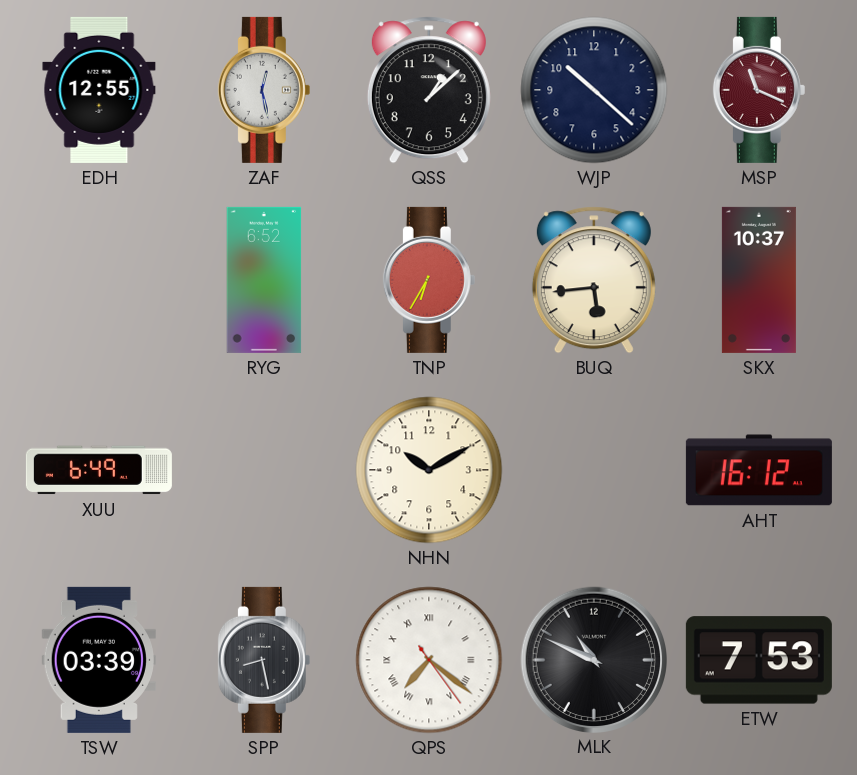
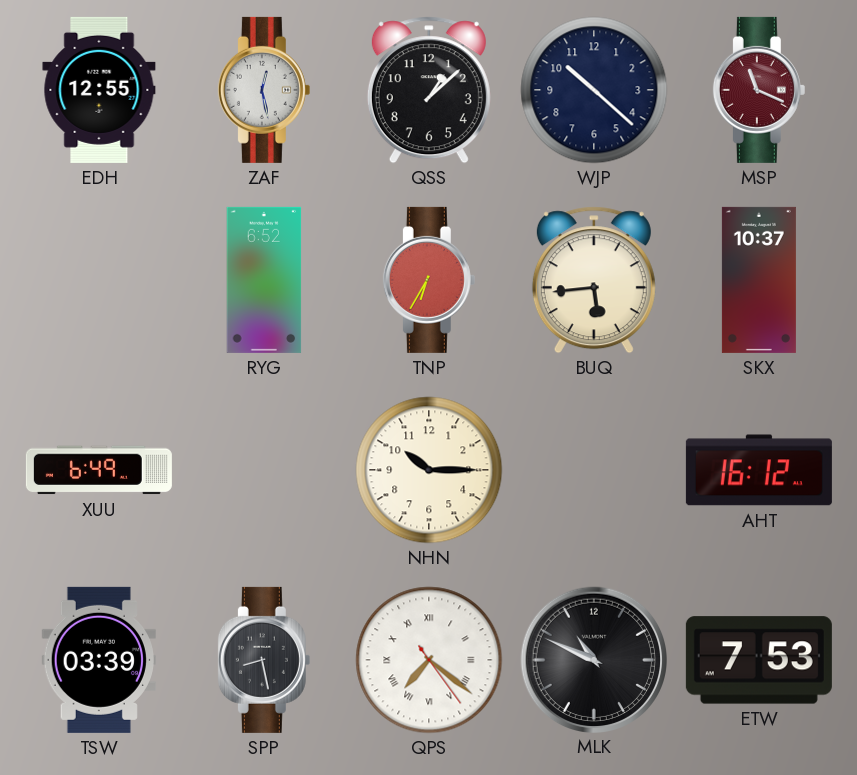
NHN: 10:10 -> 10:15 (429, 470)
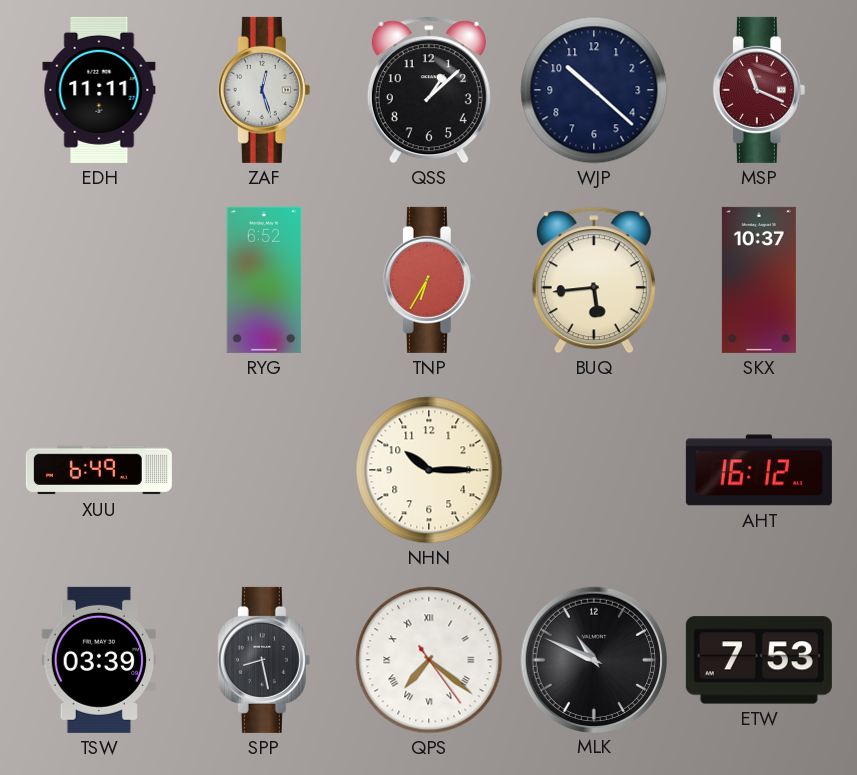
EDH: 12:55 -> 11:11 (99, 90)
ZAF: 12:28 -> 12:27 (264, 90)
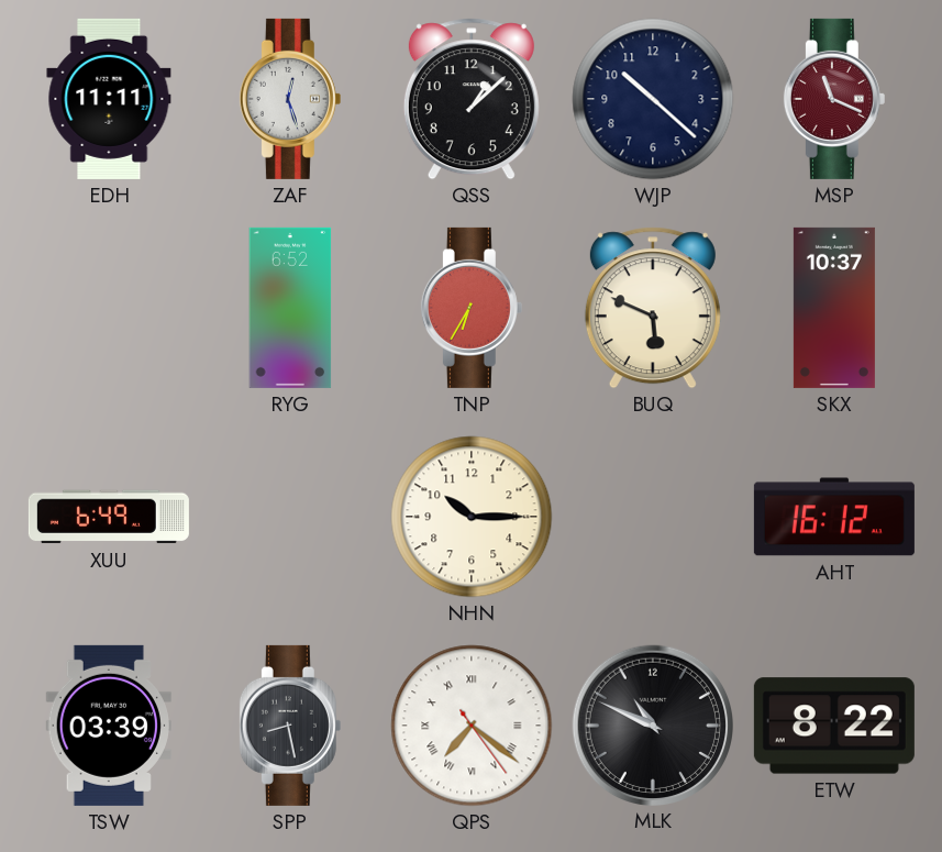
BUQ: 5:44 -> 5:49 (653, 308)
ETW: 7:53 -> 8:22 (834, 726)
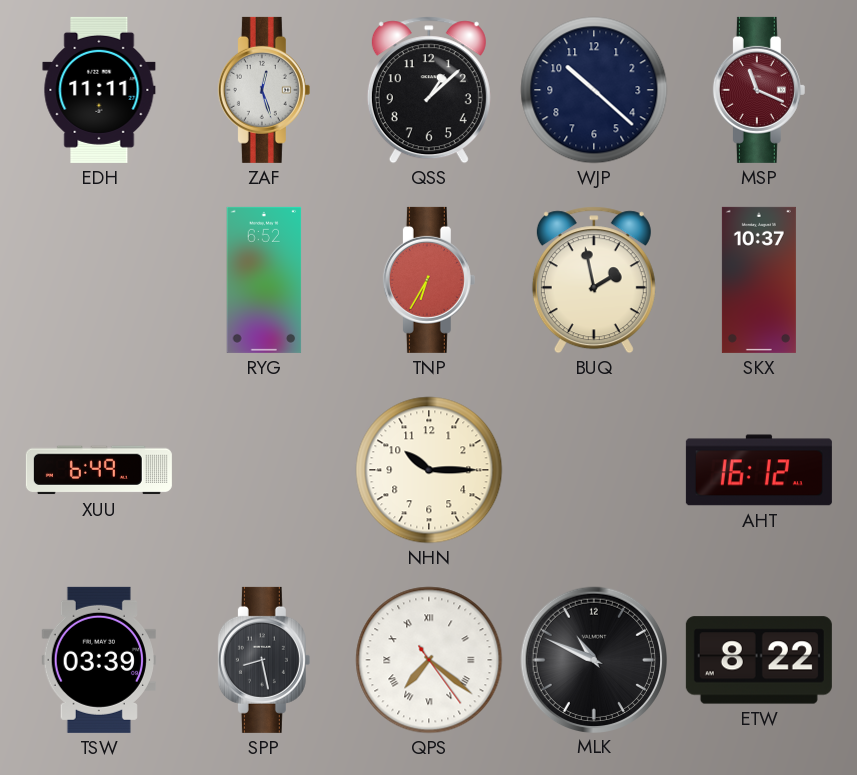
BUQ: 5:49 -> 1:58 (594, 280)
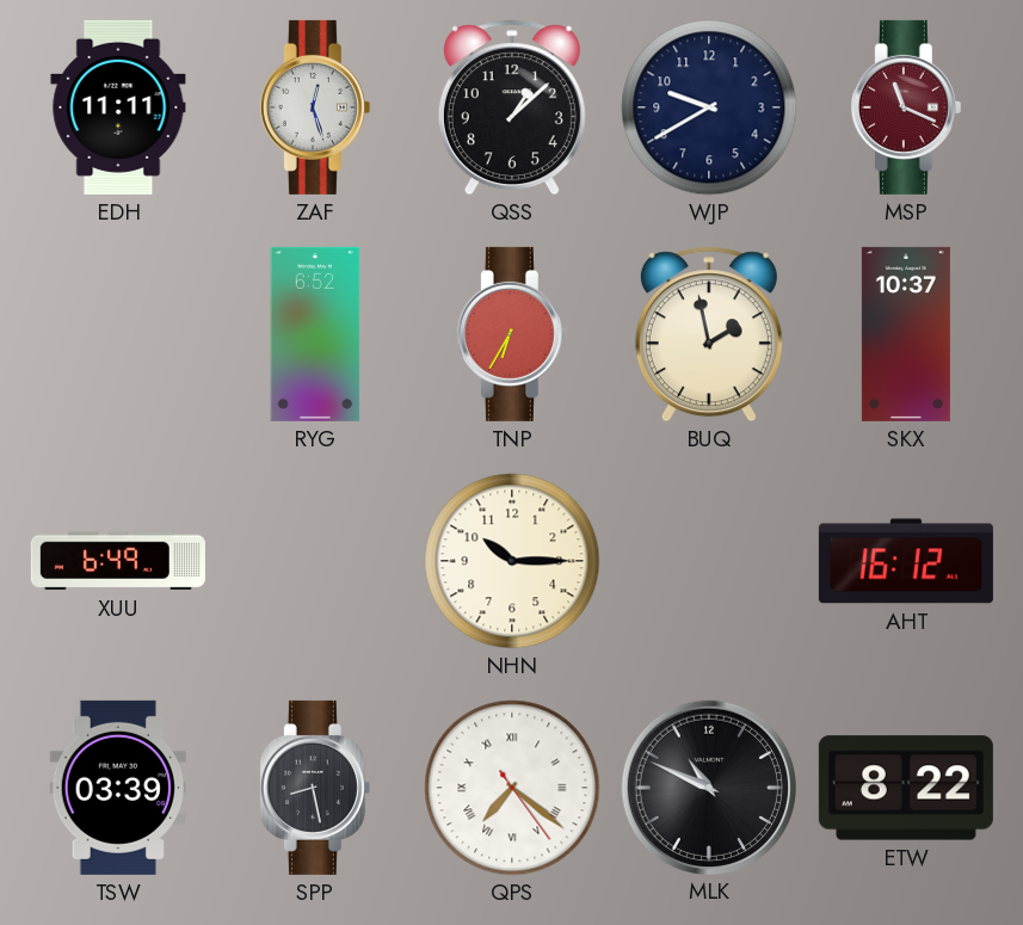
WJP: 10:22 -> 9:40 (709, 107)
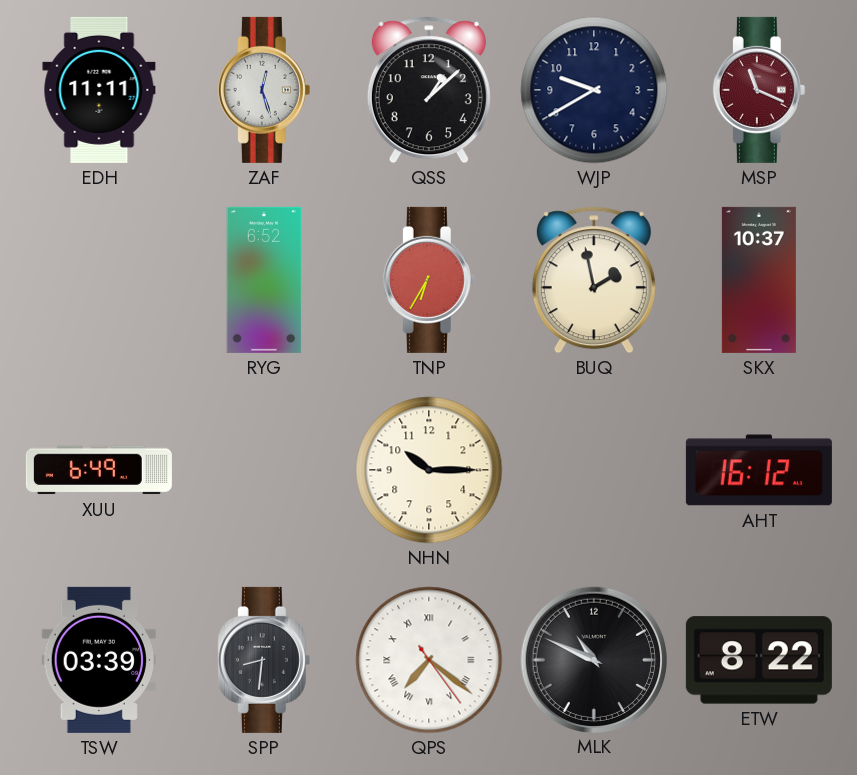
SPP: 8:28 -> 8:31 (264, 660)
